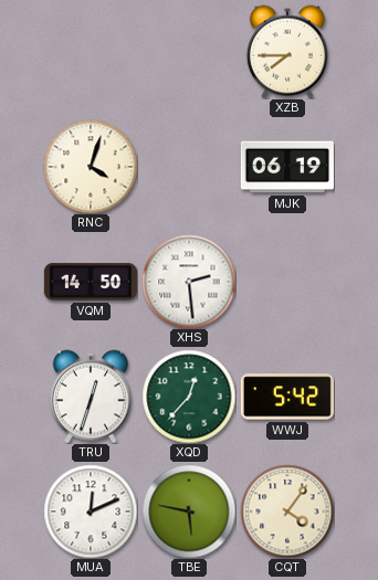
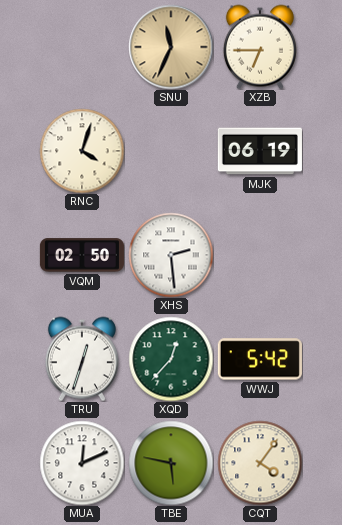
SNU: none -> 11:34 (171, 47)
XZB: 7:45 -> 6:45 (260, 47)
VQM: 14:50 -> 02:50 (82, 255)
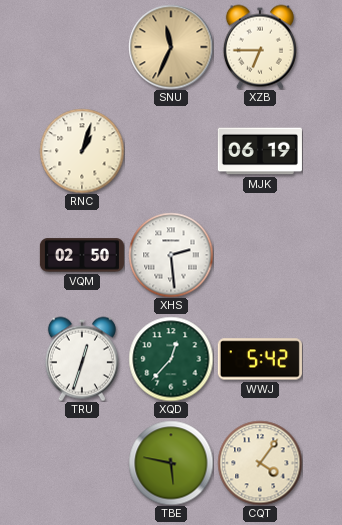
RNC: 4:03 -> 1:03 (82, 151)
MUA: 12:11 -> none (82, 463)
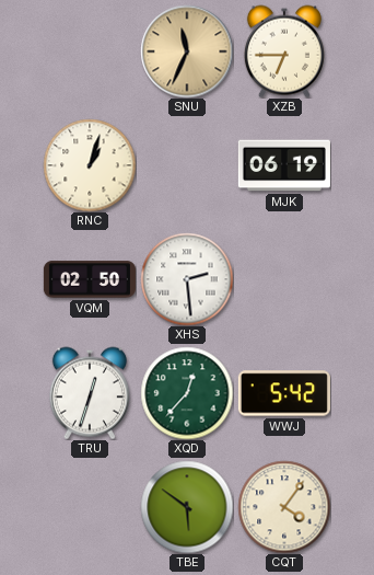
TBE: 5:47 -> 5:51 (187, 507)
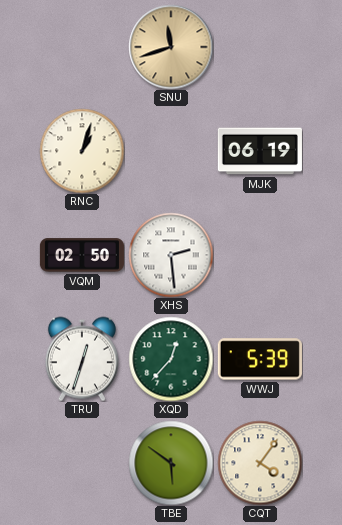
SNU: 11:34 -> 11:42 (171, 47)
XZB: 6:45 -> none (284, 51)
WWJ: 5:42 -> 5:39 (260, 359)
